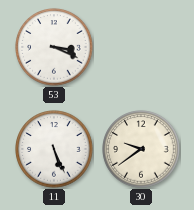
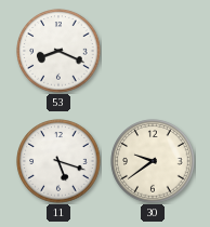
53: 3:19 -> 8:19 (58, 51)
11: 5:26 -> 5:18 (58, 161)
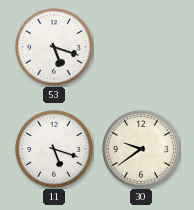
53: 8:19 -> 5:18 (54, 47)
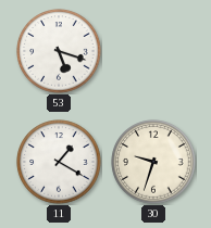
11: 5:18 -> 1:20 (59, 162)
30: 9:39 -> 9:33 (153, 162)
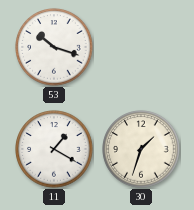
53: 5:18 -> 10:18 (54, 47)
30: 9:33 -> 1:33 (141, 149)
